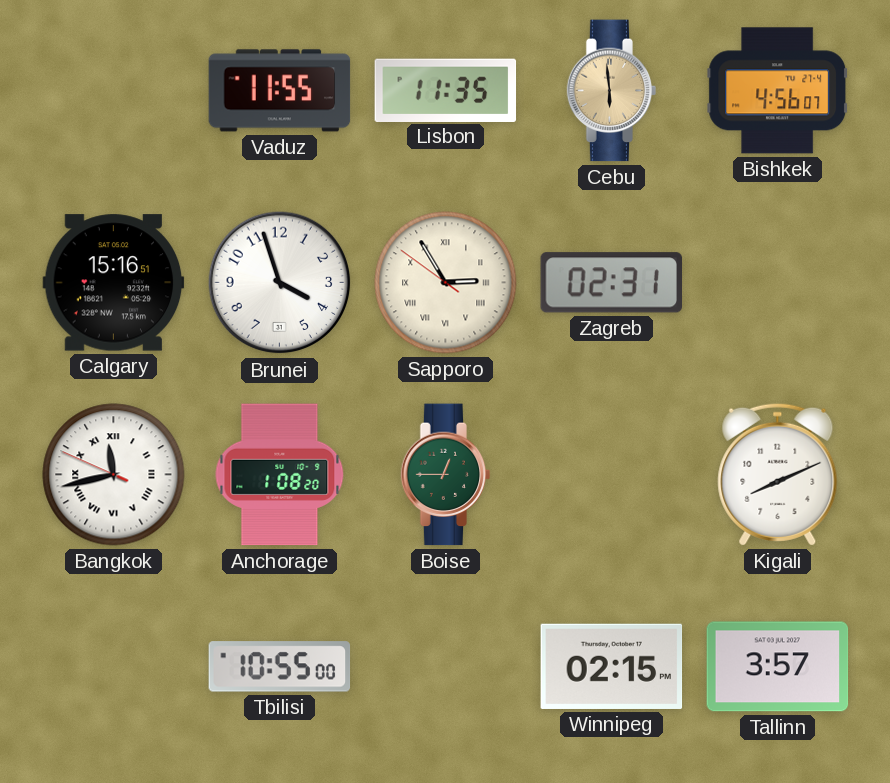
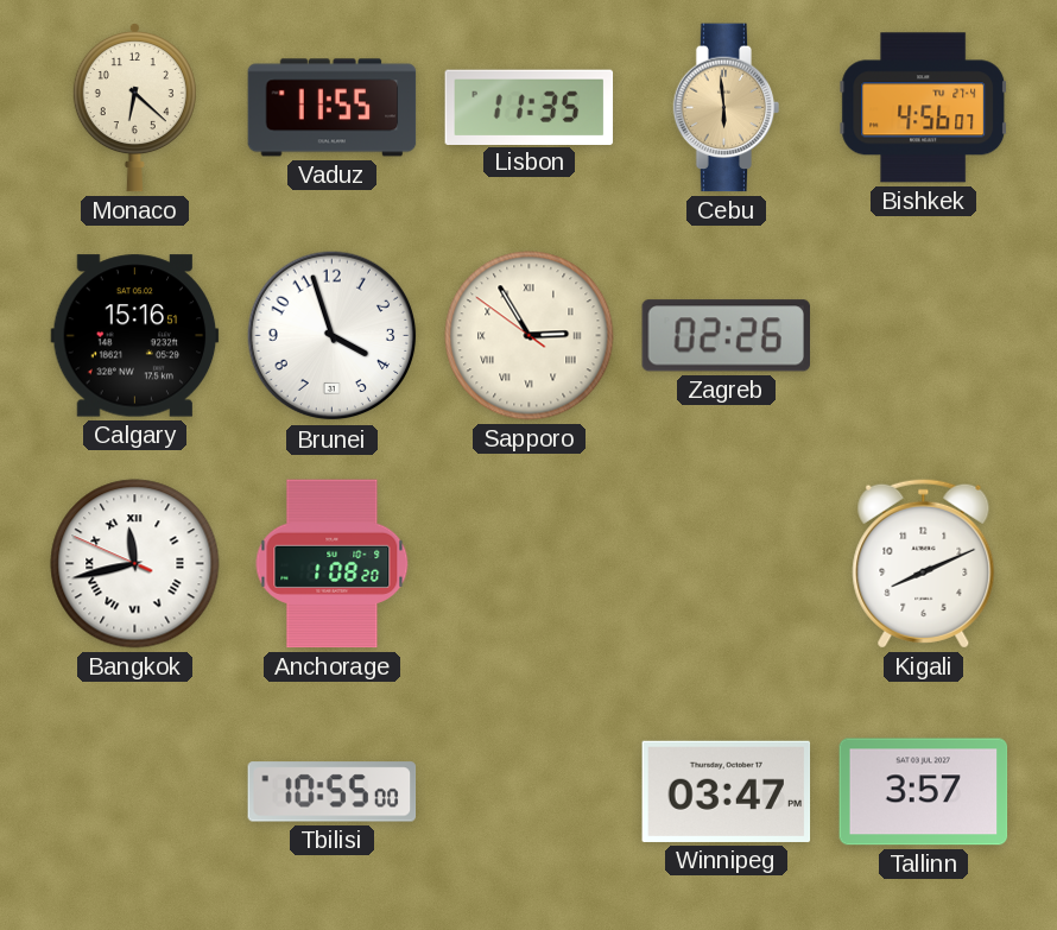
Monaco: none -> 6:22 (134, 107)
Zagreb: 02:31 -> 02:26 (726, 336)
Boise: 12:45 -> none (446, 475)
Winnipeg: 02:15 -> 03:47 (727, 791)
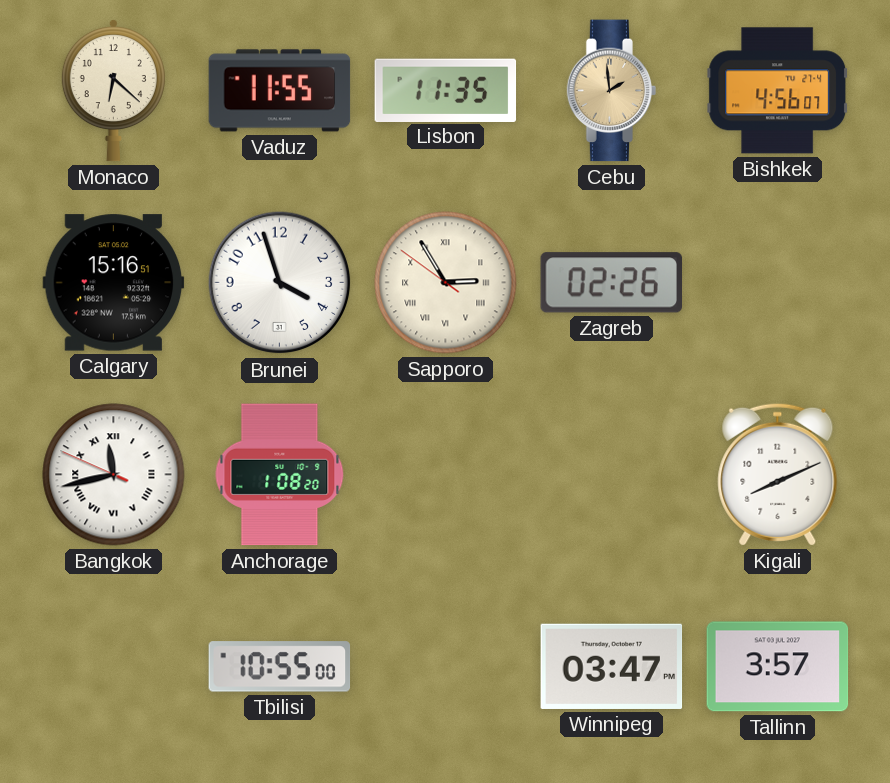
Cebu: 5:59 -> 1:59 (612, 91)
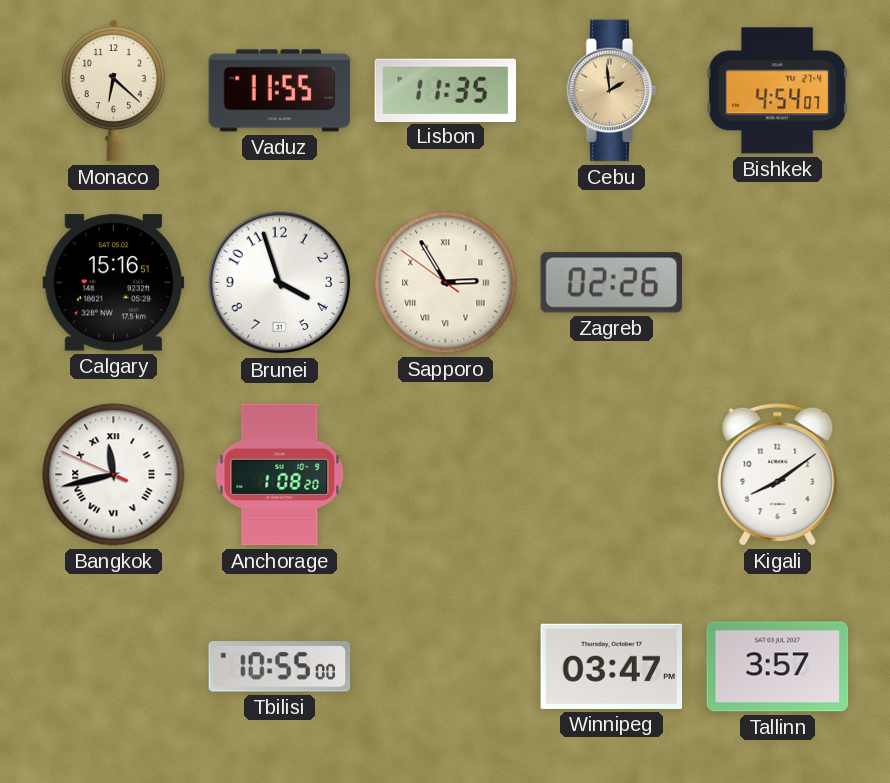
Bishkek: 4:56 -> 4:54 (778, 91)
Kigali: 8:11 -> 8:09 (778, 474)
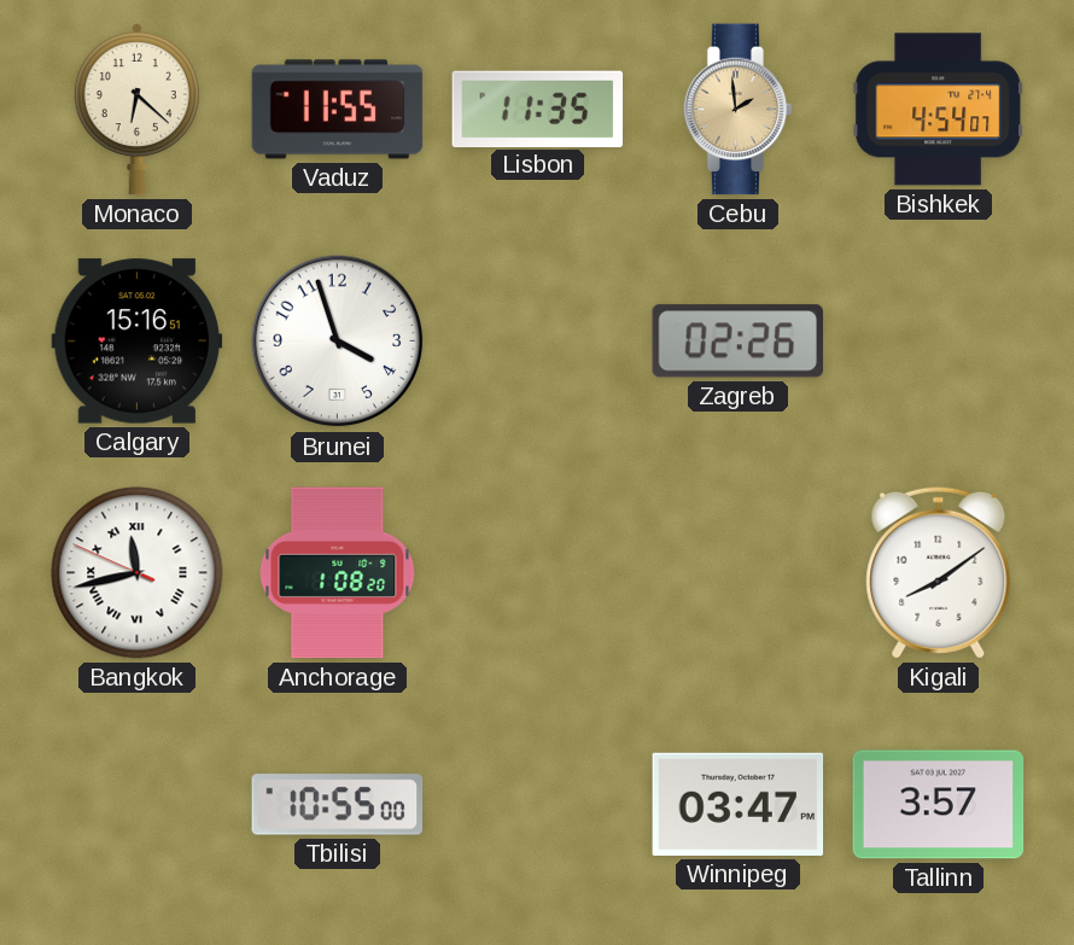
Sapporo: 2:54 -> none (446, 283)
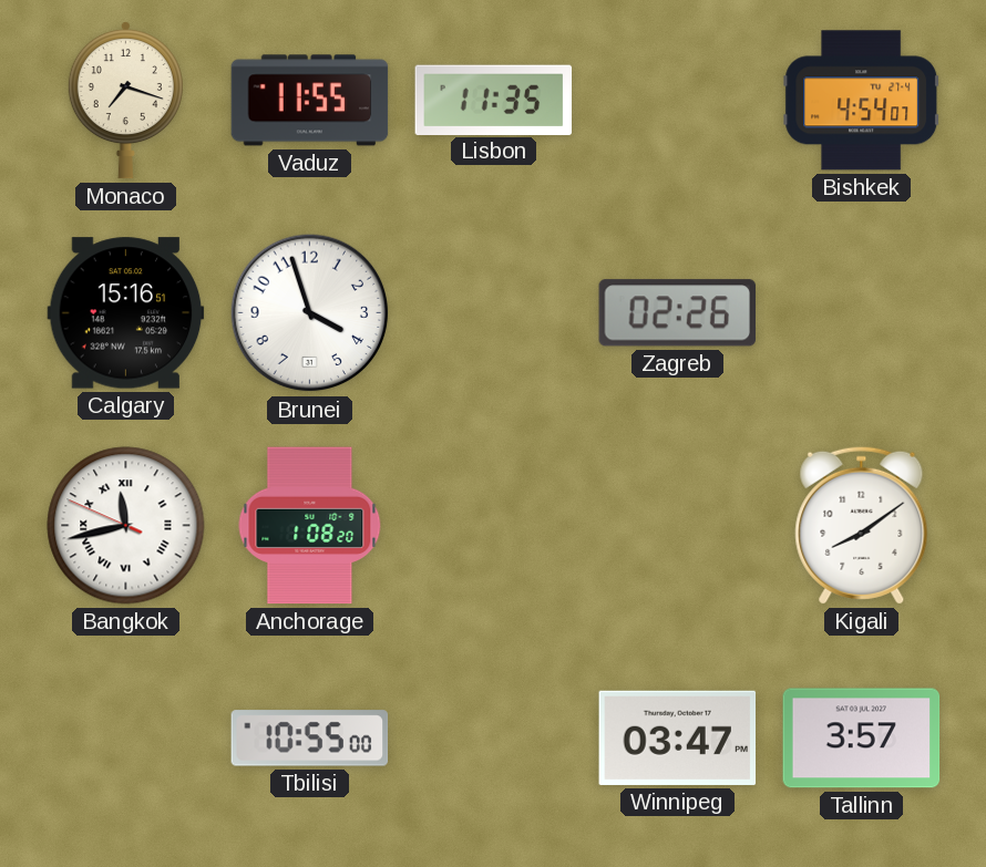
Monaco: 6:22 -> 7:18 (125, 100)
Cebu: 1:59 -> none (739, 110)
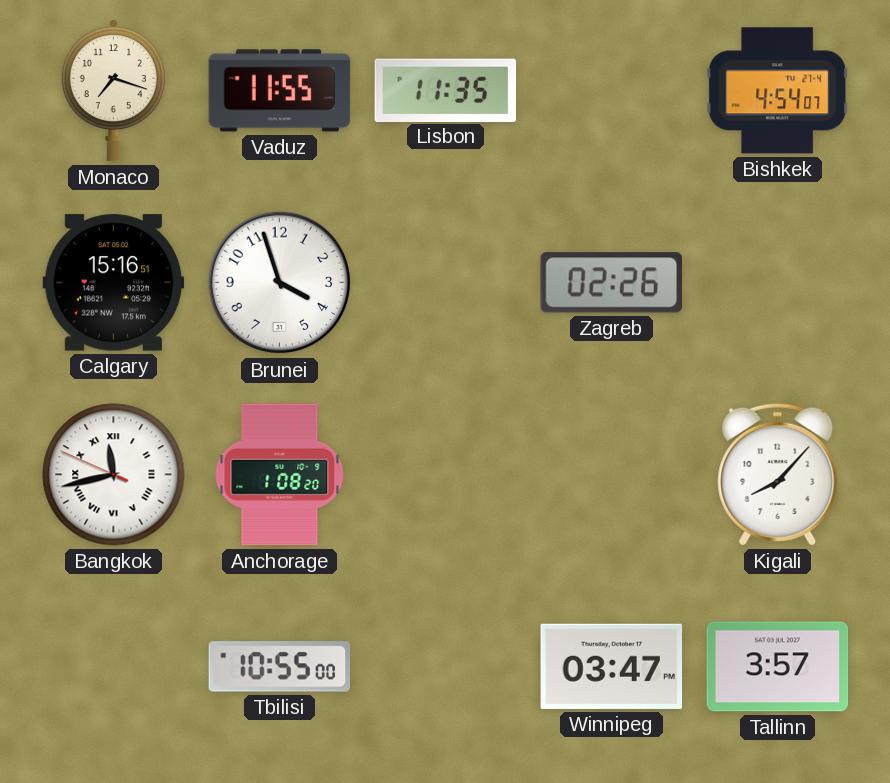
Kigali: 8:09 -> 8:07 (778, 474)
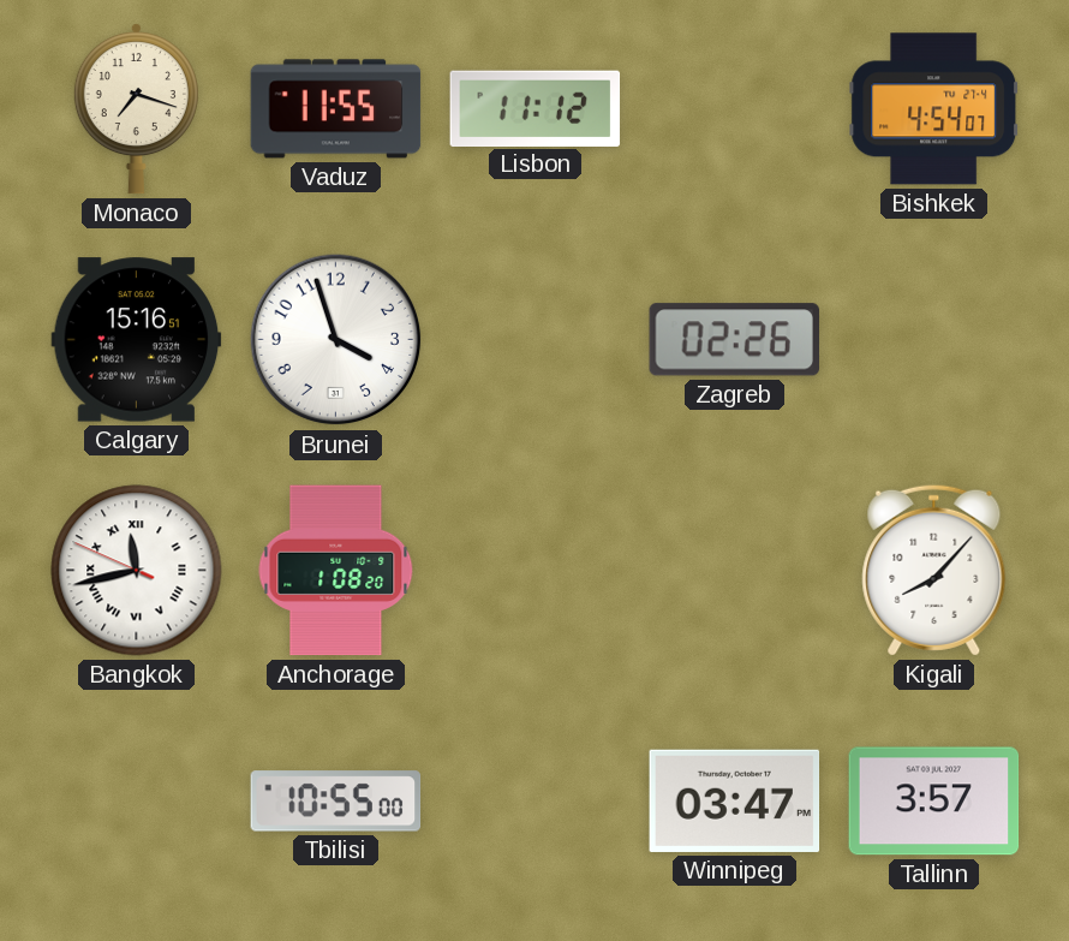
Lisbon: 11:35 -> 11:12 (536, 108)
